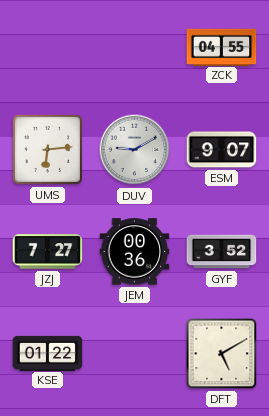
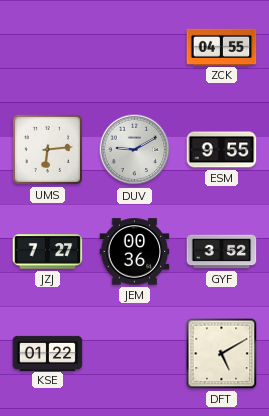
ESM: 9:07 -> 9:55 (222, 150)
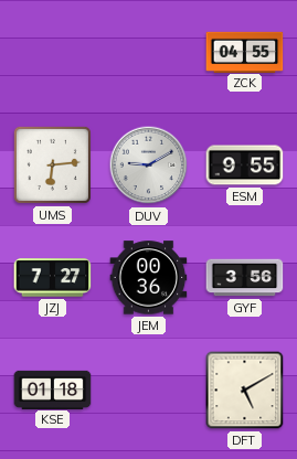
GYF: 3:52 -> 3:56 (245, 278)
KSE: 01:22 -> 01:18 (53, 389)
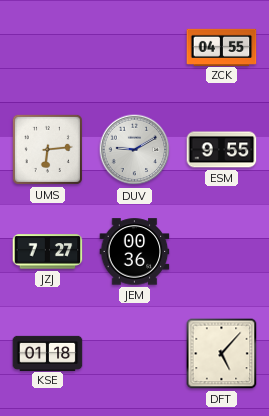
GYF: 3:56 -> none (245, 278)
DFT: 5:10 -> 5:07 (222, 354)
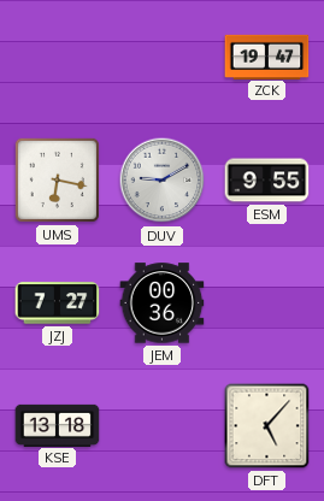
ZCK: 04:55 -> 19:47 (267, 57)
UMS: 6:14 -> 6:17 (57, 179)
KSE: 01:18 -> 13:18 (58, 425)
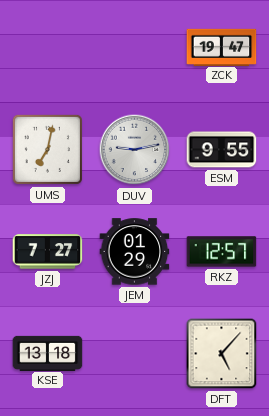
UMS: 6:17 -> 7:02 (47, 149)
DUV: 9:10 -> 9:13 (135, 150)
JEM: 00:36 -> 01:29 (135, 252)
RKZ: none -> 12:57 (222, 252)
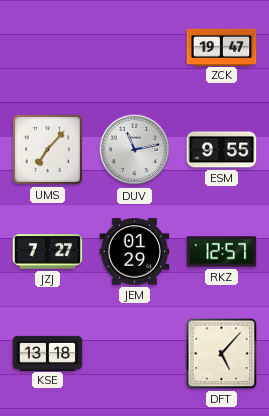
UMS: 7:02 -> 7:07 (47, 149)
DUV: 9:13 -> 11:13 (135, 150)
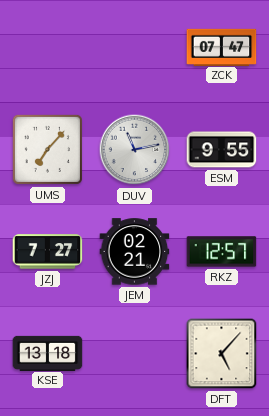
ZCK: 19:47 -> 07:47 (222, 47)
JEM: 01:29 -> 02:21 (135, 252)
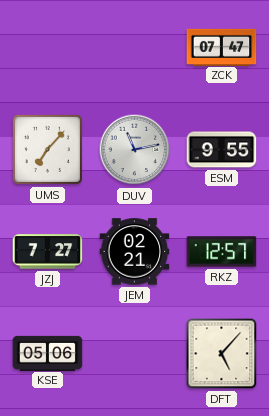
KSE: 13:18 -> 05:06 (48, 353)
